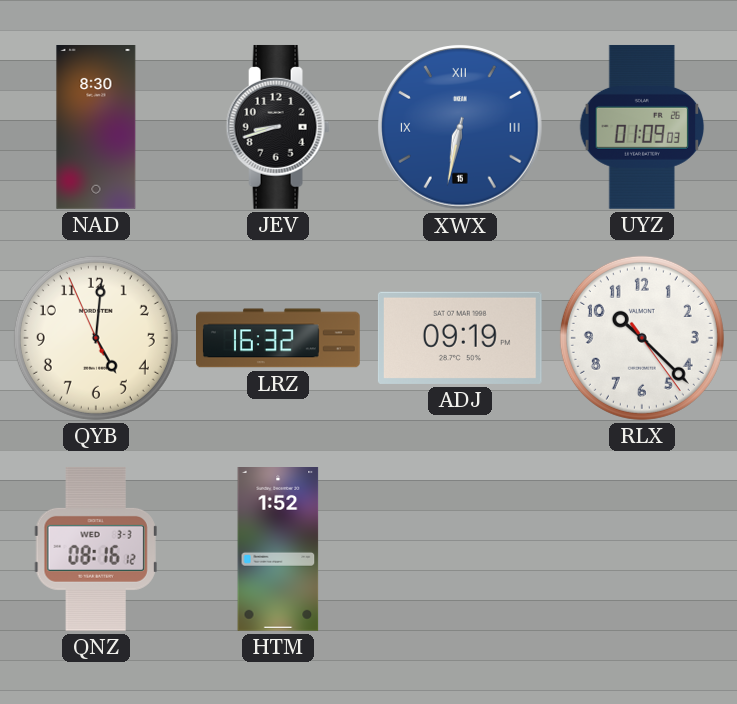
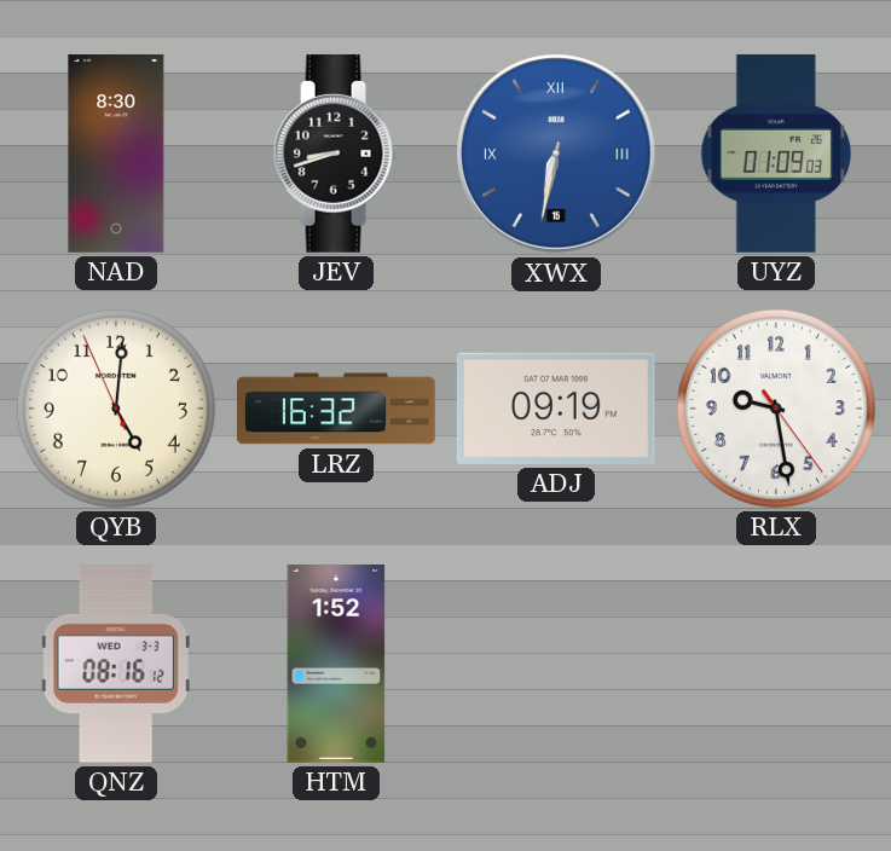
RLX: 10:22 -> 9:28 (776, 409)
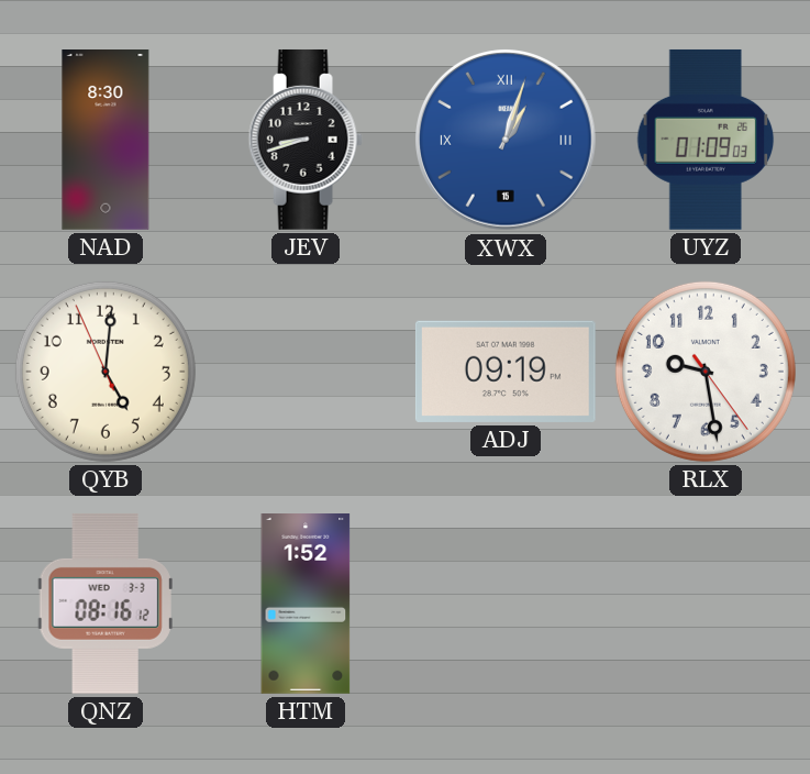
XWX: 6:32 -> 1:03 (507, 141)
LRZ: 16:32 -> none (337, 409)
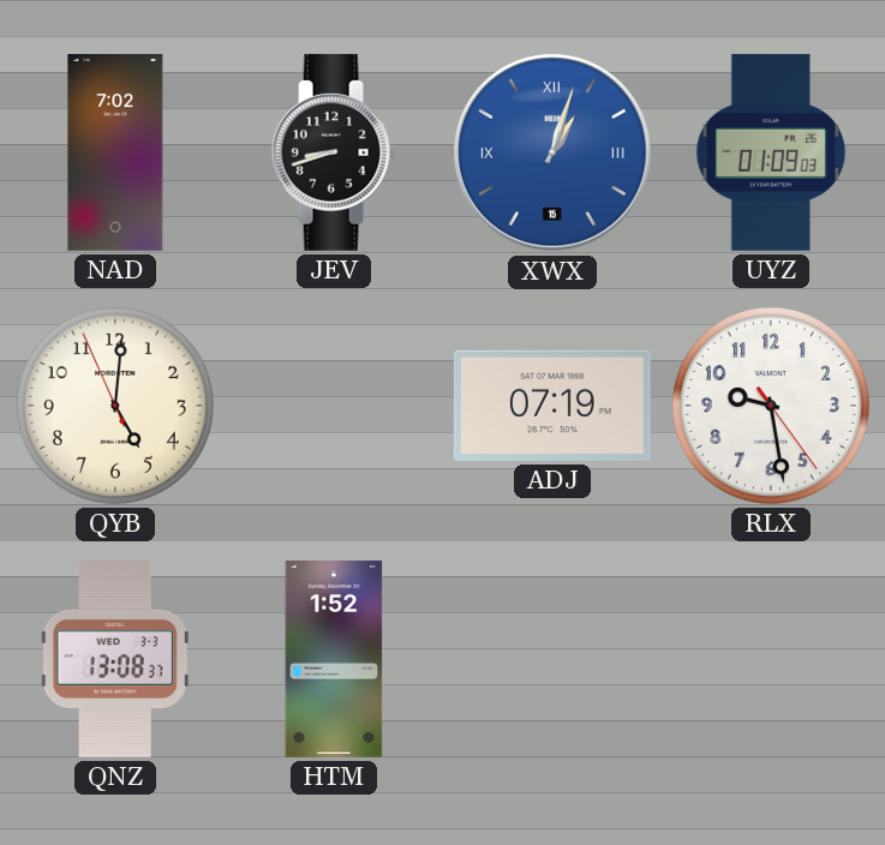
NAD: 8:30 -> 7:02 (115, 154)
ADJ: 09:19 -> 07:19 (552, 406)
QNZ: 08:16 -> 13:08 (115, 659)
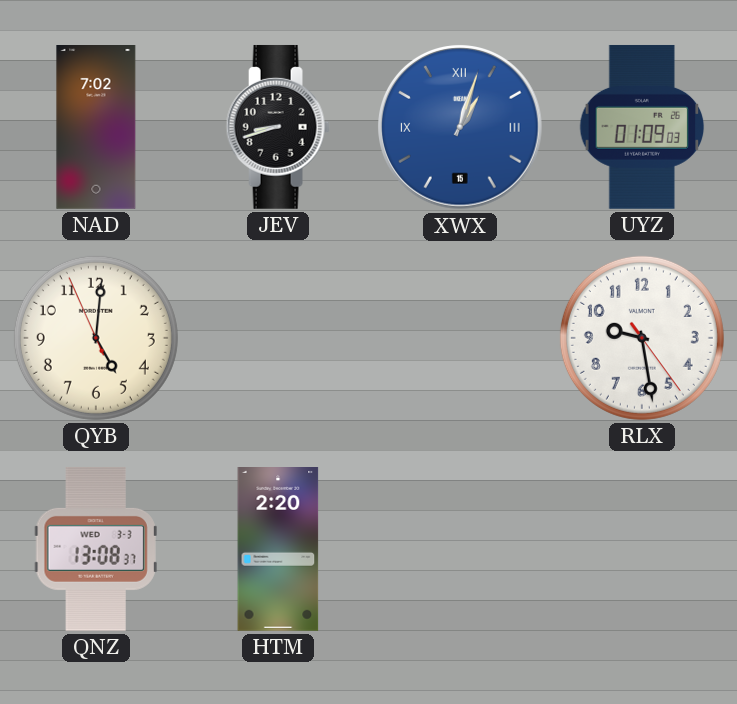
ADJ: 07:19 -> none (552, 406)
HTM: 1:52 -> 2:20 (278, 550)
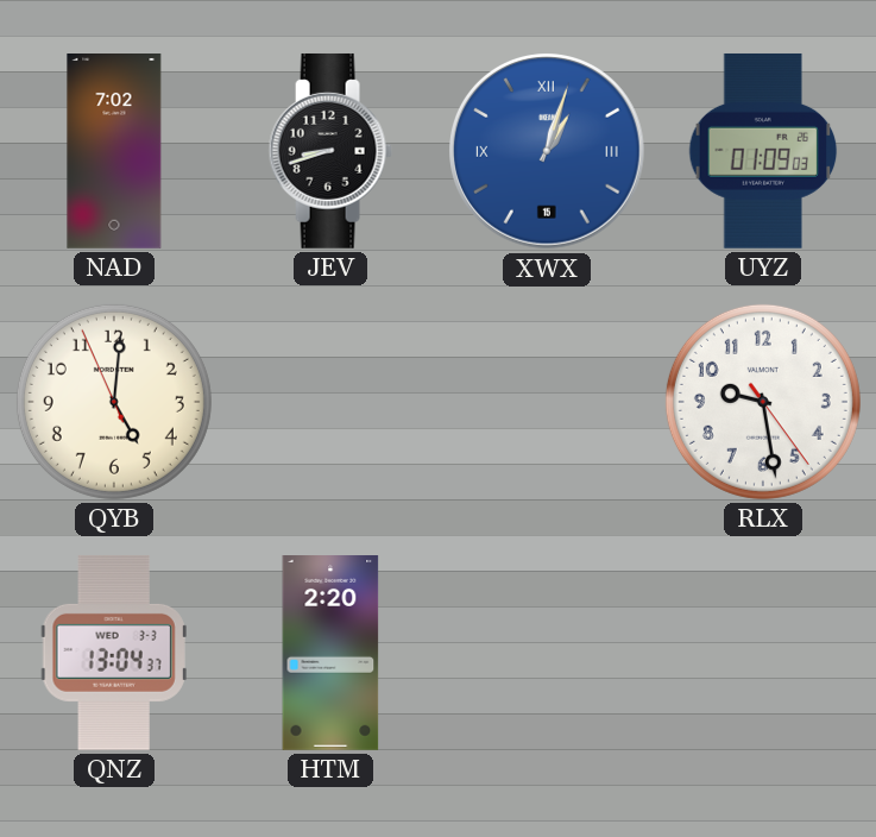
QNZ: 13:08 -> 13:04 (114, 653)
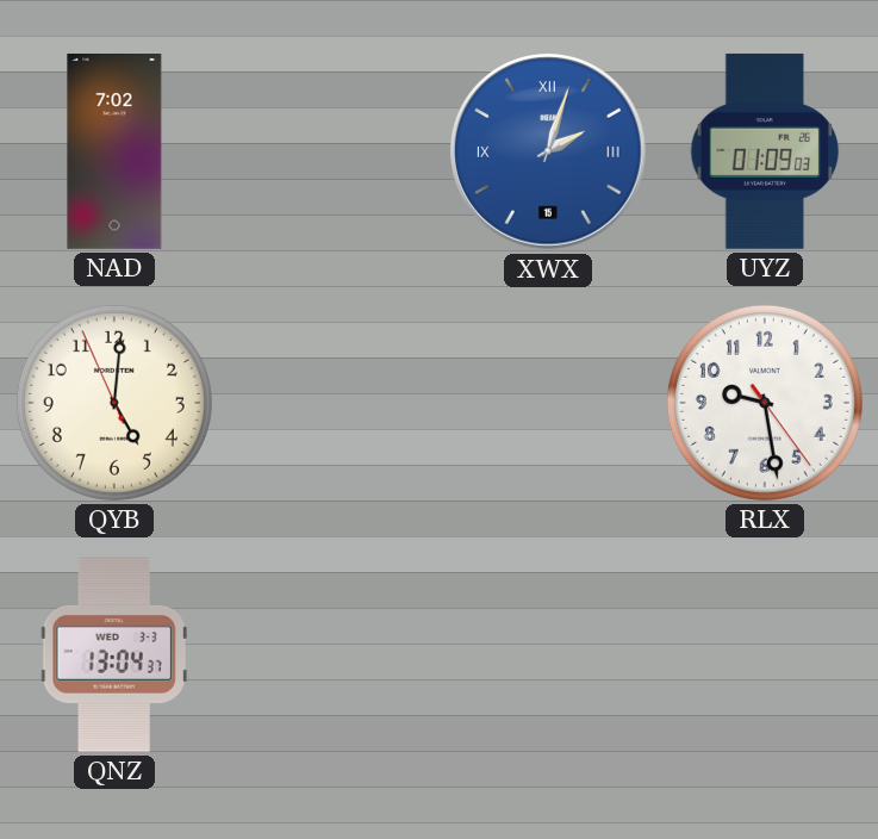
JEV: 8:42 -> none (330, 151)
XWX: 1:03 -> 2:03 (549, 153)
HTM: 2:20 -> none (330, 654)
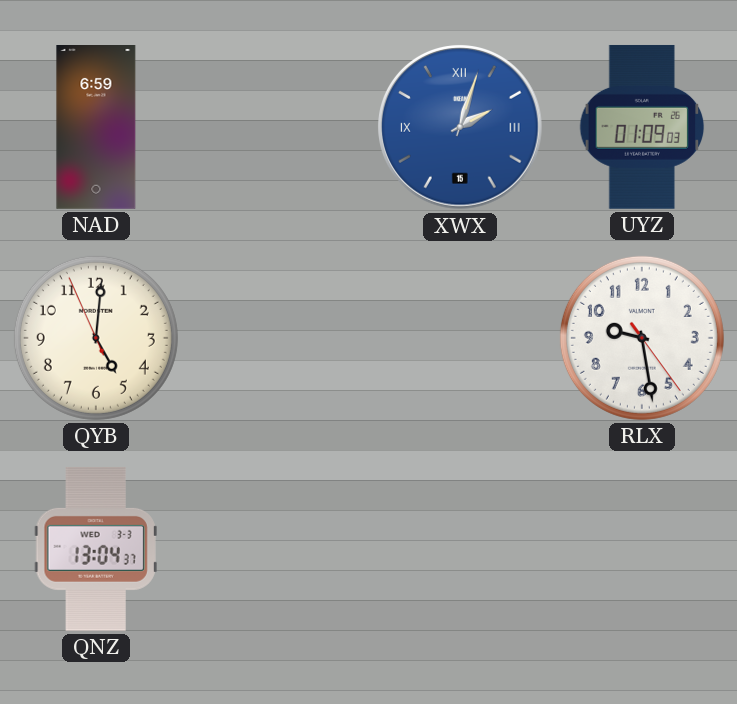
NAD: 7:02 -> 6:59 (96, 128)
